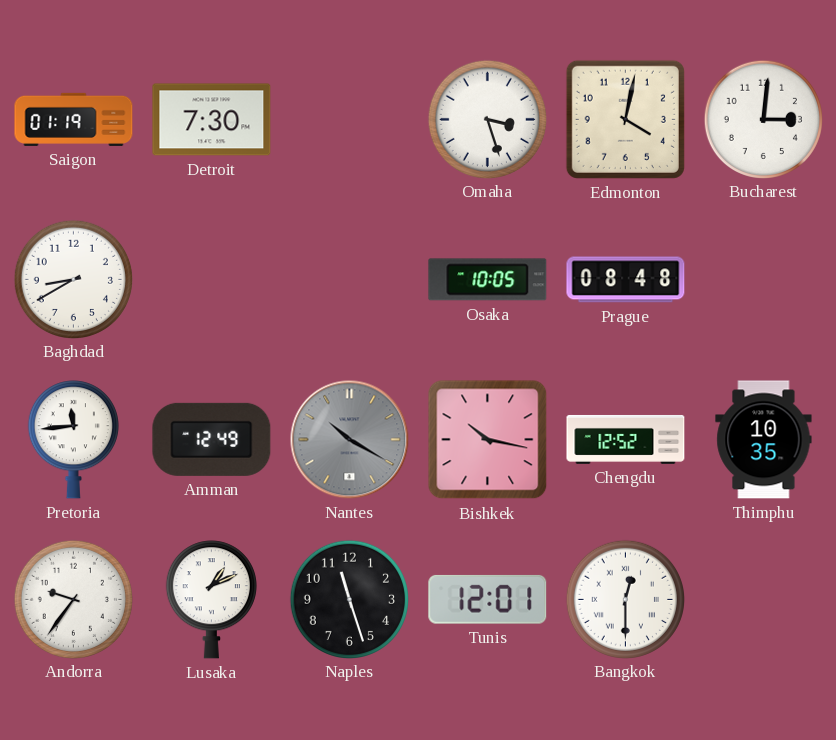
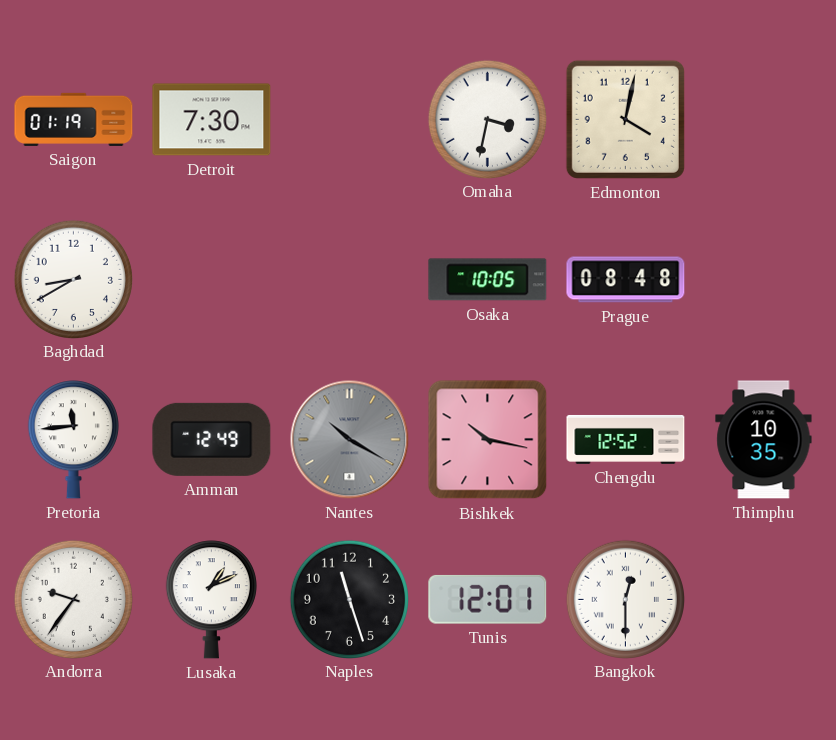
Omaha: 3:27 -> 3:32 (487, 119)
Bucharest: 3:01 -> none (763, 119)
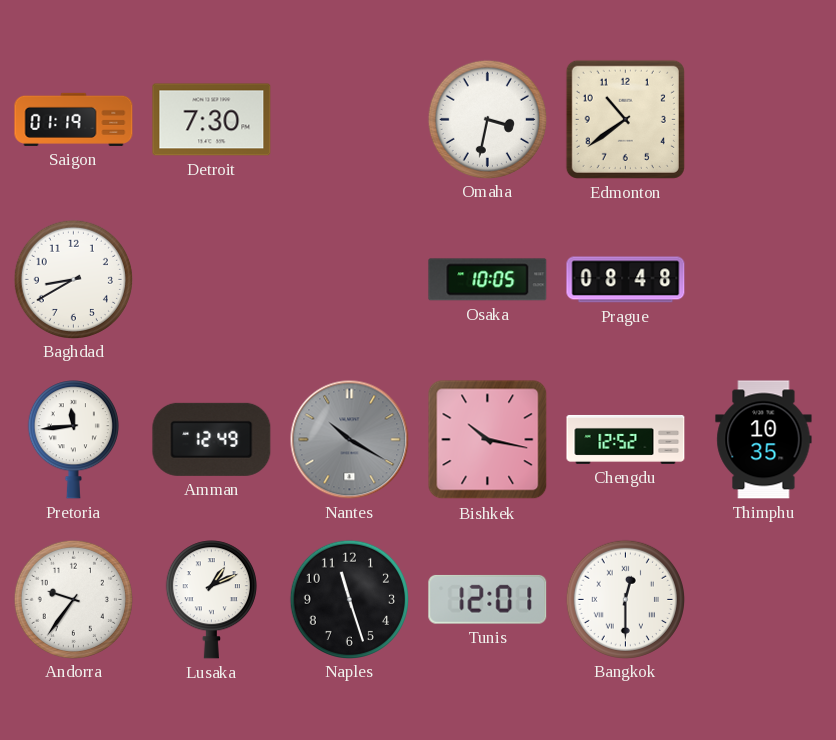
Edmonton: 4:02 -> 10:39 (625, 119)
